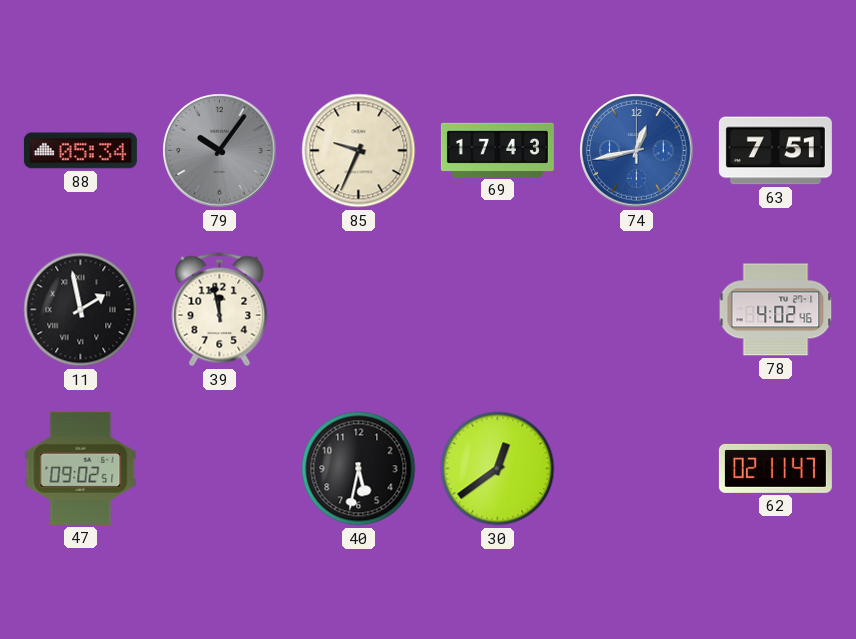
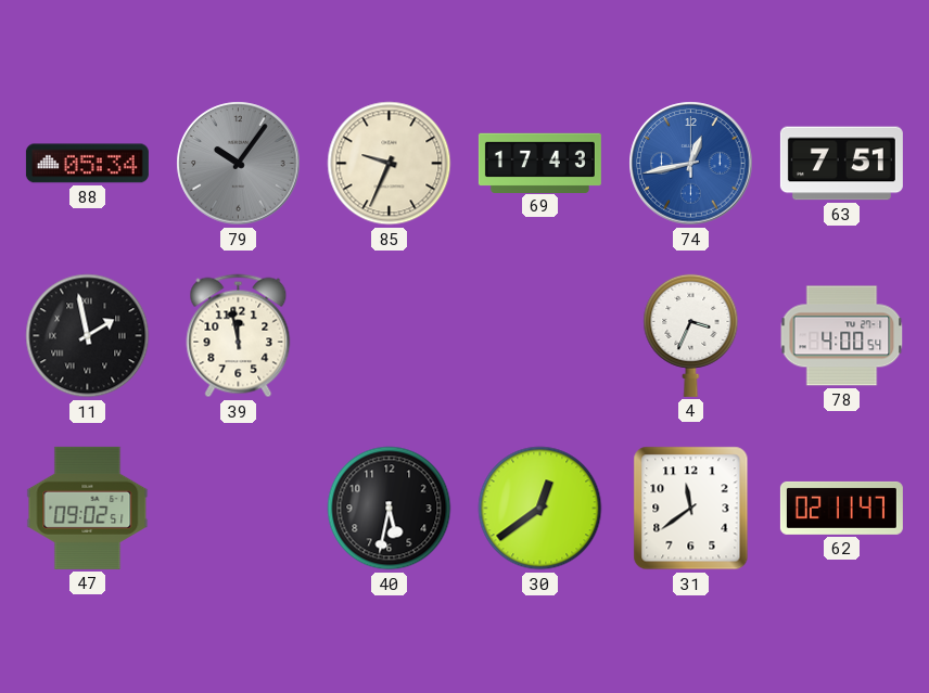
4: none -> 3:34 (691, 335)
78: 4:02 -> 4:00 (842, 336)
31: none -> 11:39 (691, 509)
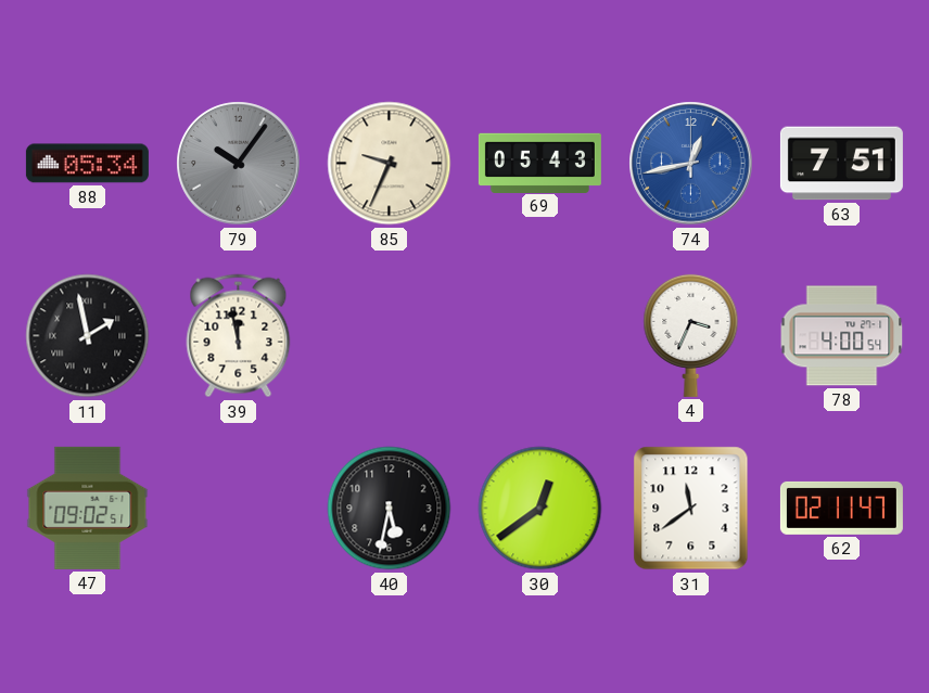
69: 17:43 -> 05:43 (539, 163)
